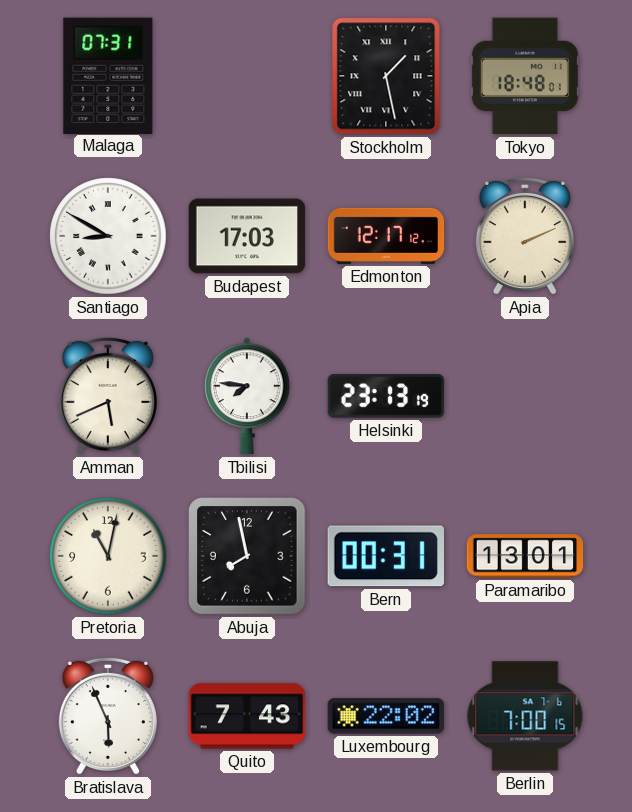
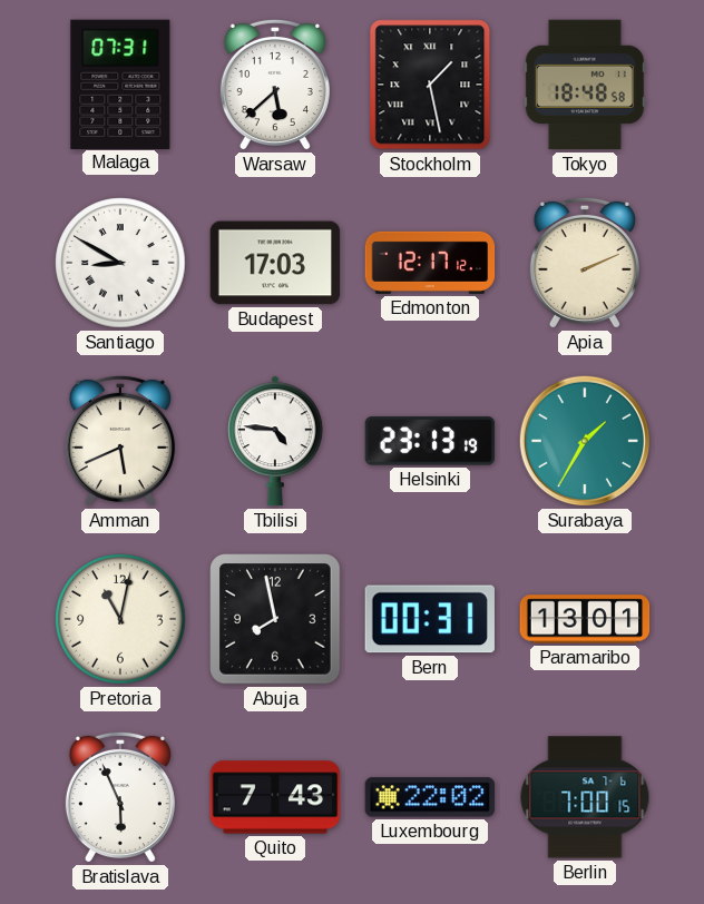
Warsaw: none -> 5:38 (275, 85)
Tokyo: 18:48:01 -> 18:48:58 (585, 85)
Tbilisi: 7:46 -> 4:46 (276, 441)
Surabaya: none -> 1:35 (585, 441)
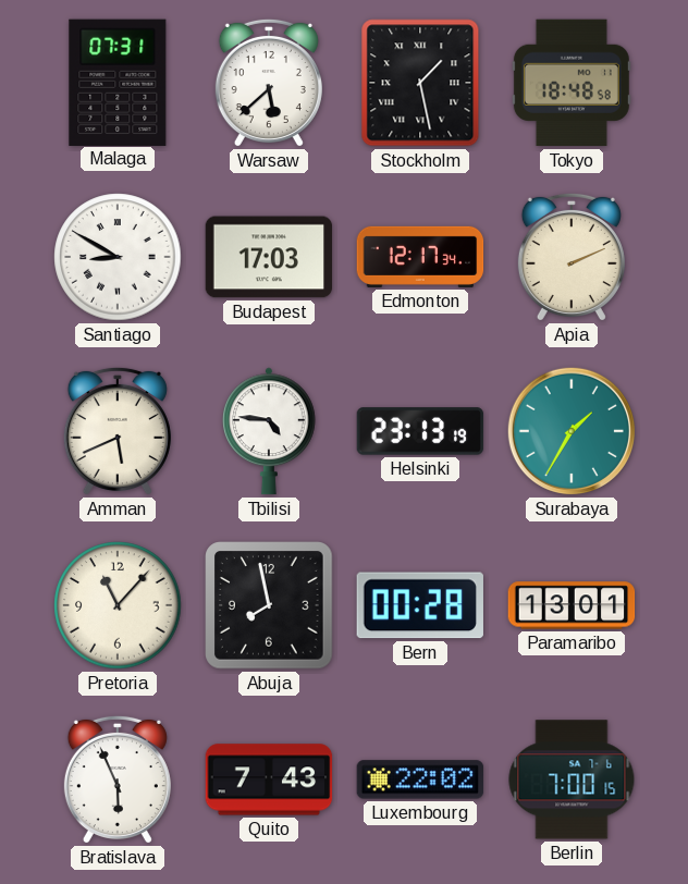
Edmonton: 12:17:12 -> 12:17:34 (420, 257)
Pretoria: 11:02 -> 11:07 (118, 605)
Bern: 00:31 -> 00:28 (420, 605)
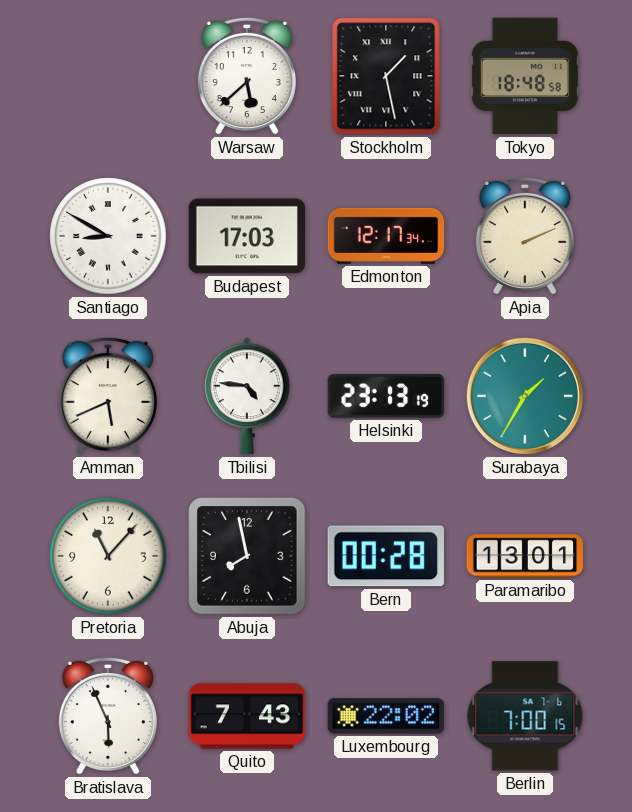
Malaga: 07:31 -> none (118, 82)
